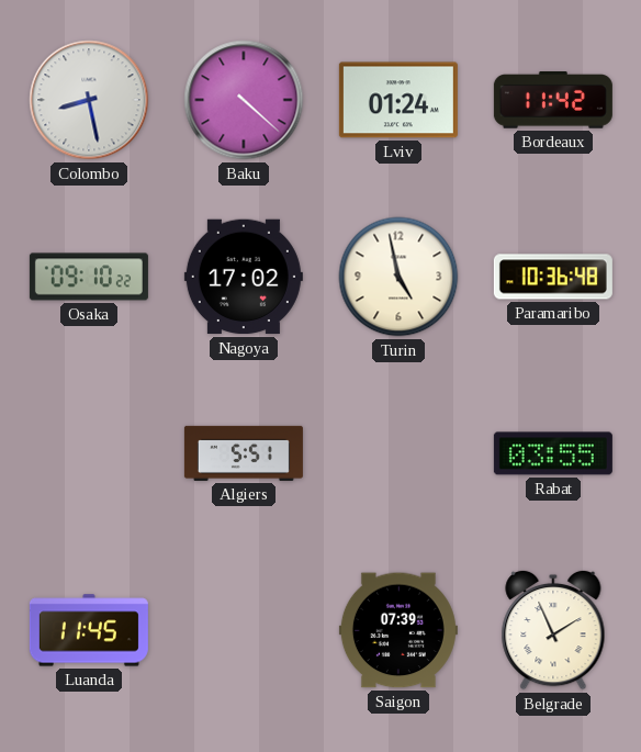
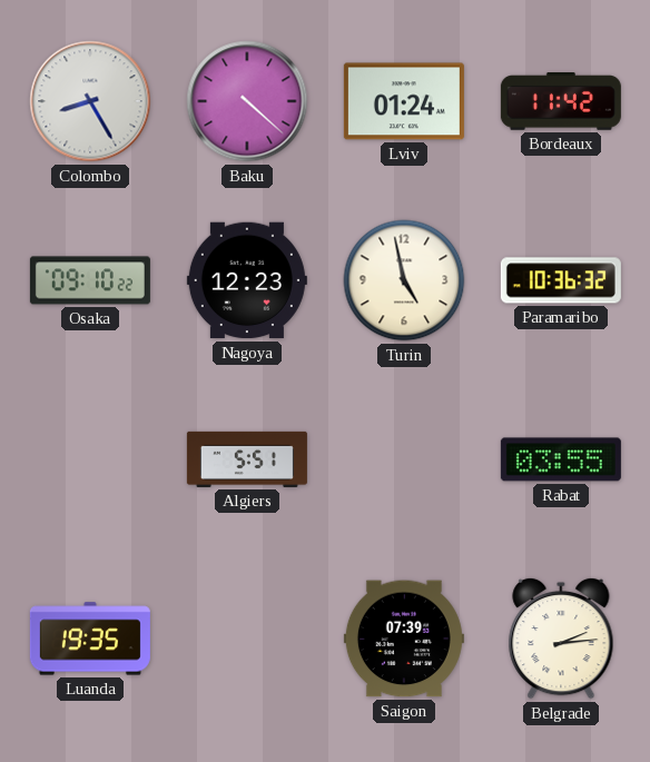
Colombo: 8:28 -> 8:25 (90, 101)
Nagoya: 17:02 -> 12:23 (247, 280)
Paramaribo: 10:36:48 -> 10:36:32 (561, 280)
Luanda: 11:45 -> 19:35 (90, 639)
Belgrade: 1:56 -> 2:14 (561, 639)
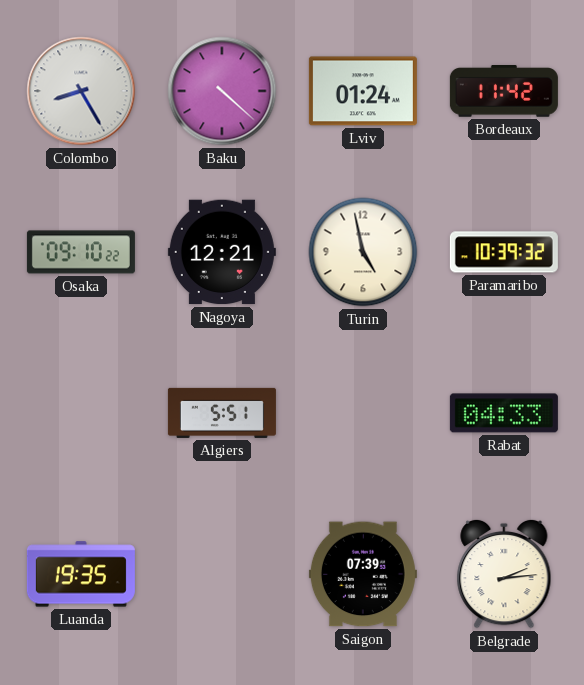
Nagoya: 12:23 -> 12:21 (222, 252)
Paramaribo: 10:36 -> 10:39 (504, 252)
Rabat: 03:55 -> 04:33 (504, 413)
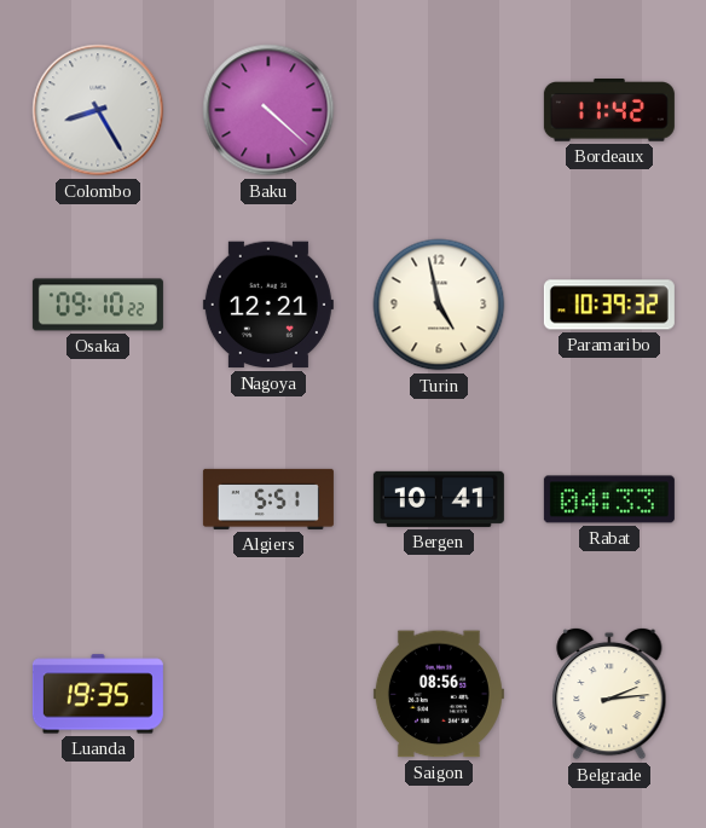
Lviv: 01:24 -> none (363, 91)
Bergen: none -> 10:41 (439, 499)
Saigon: 07:39 -> 08:56 (439, 694)
